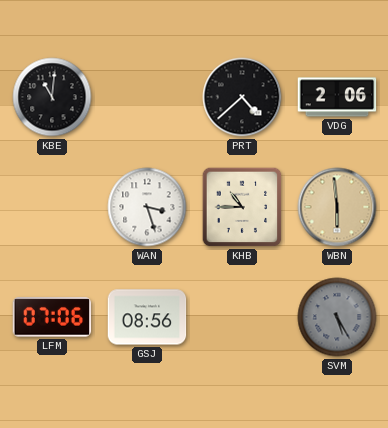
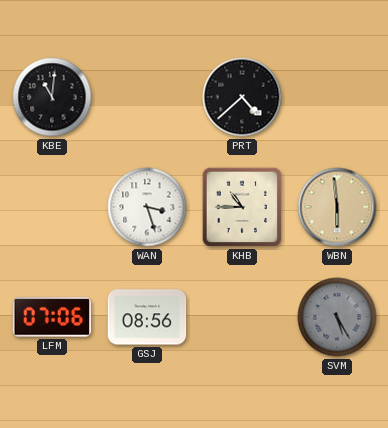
VDG: 2:06 -> none (337, 97)
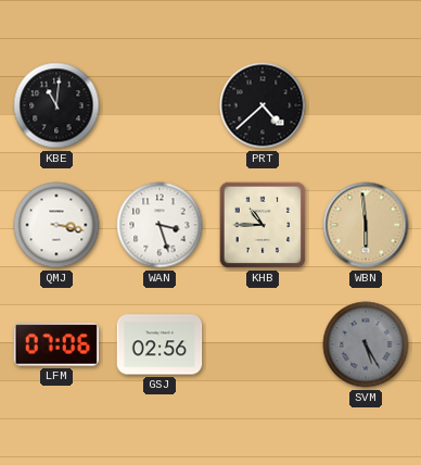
QMJ: none -> 3:17 (56, 225)
GSJ: 08:56 -> 02:56 (160, 344)
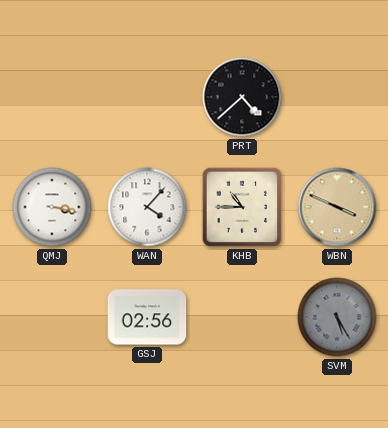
KBE: 11:01 -> none (56, 105)
WAN: 3:27 -> 4:07 (147, 207)
WBN: 5:59 -> 3:49 (337, 207)
LFM: 07:06 -> none (56, 344)
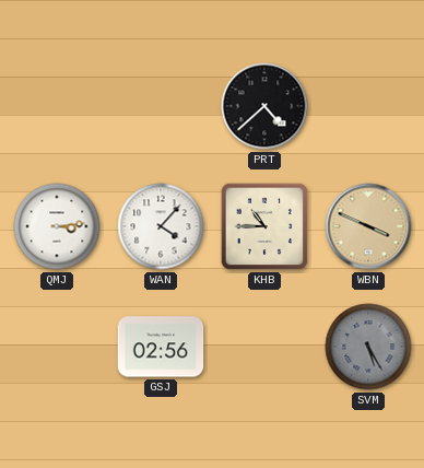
QMJ: 3:17 -> 3:14 (57, 226)
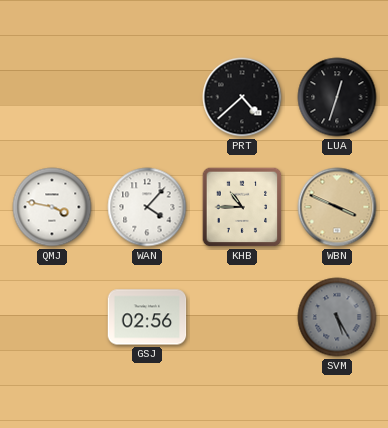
LUA: none -> 12:33 (337, 97)
QMJ: 3:14 -> 3:47 (52, 207)
